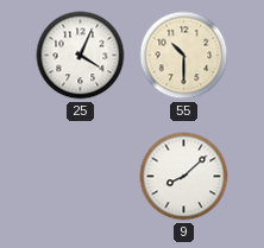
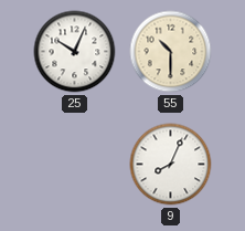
25: 4:04 -> 10:04 (75, 52)
9: 8:08 -> 8:04 (171, 165)
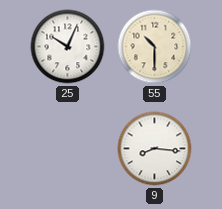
9: 8:04 -> 8:16 (155, 149)
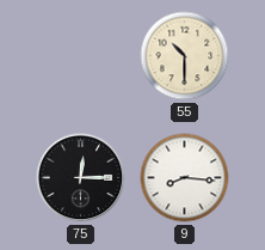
25: 10:04 -> none (68, 47)
75: none -> 12:15 (81, 178)
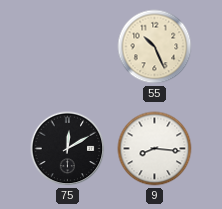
55: 10:30 -> 10:26 (155, 47)
75: 12:15 -> 12:10 (68, 149)
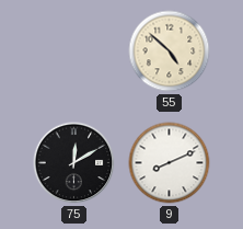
55: 10:26 -> 4:52 (170, 51)
9: 8:16 -> 8:11 (170, 163)
